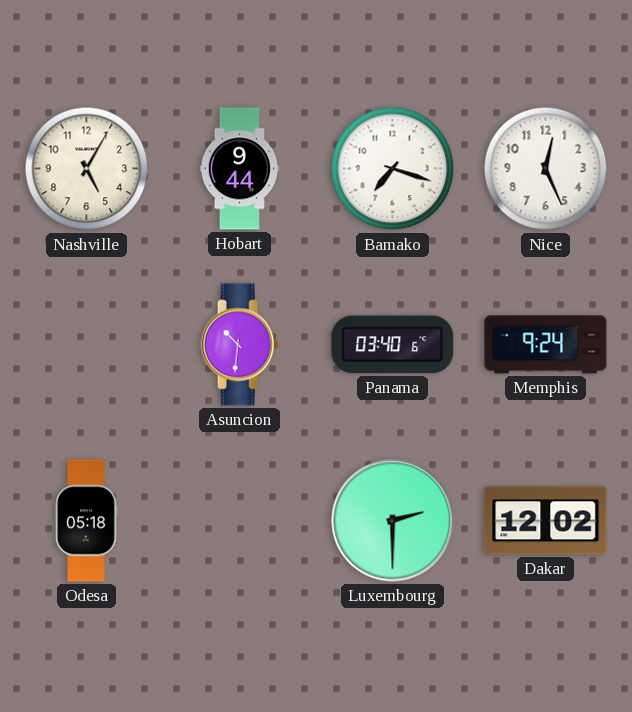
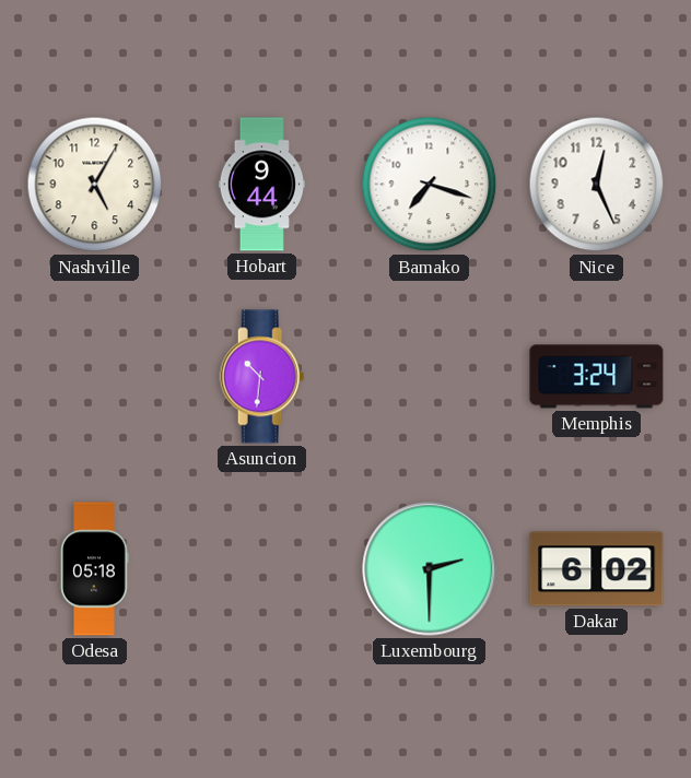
Panama: 03:40 -> none (393, 345)
Memphis: 9:24 -> 3:24 (597, 377)
Dakar: 12:02 -> 6:02 (597, 569)
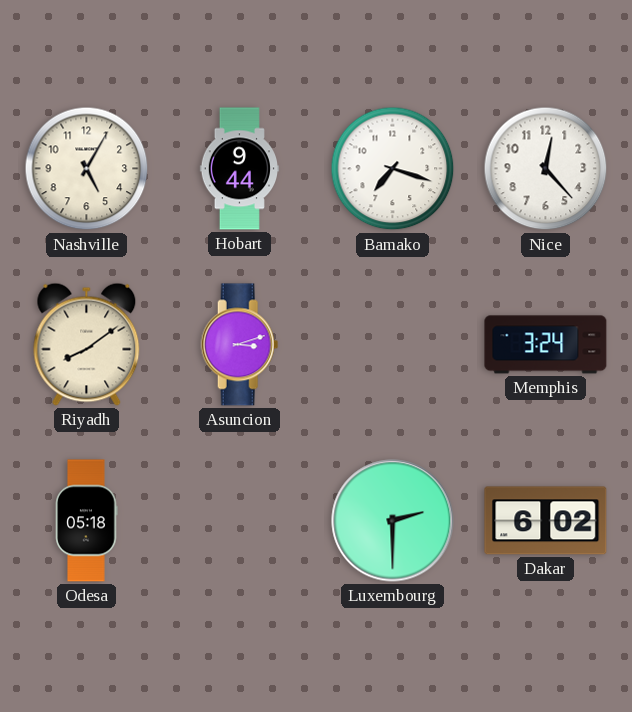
Nice: 12:26 -> 12:23 (546, 169)
Riyadh: none -> 8:09 (87, 344)
Asuncion: 10:31 -> 3:12 (240, 345)
